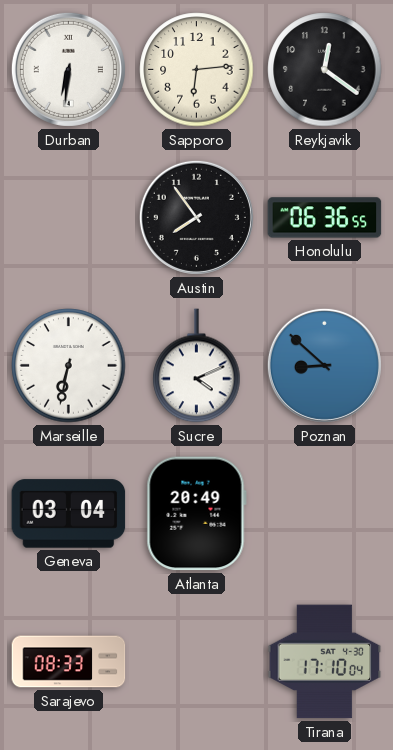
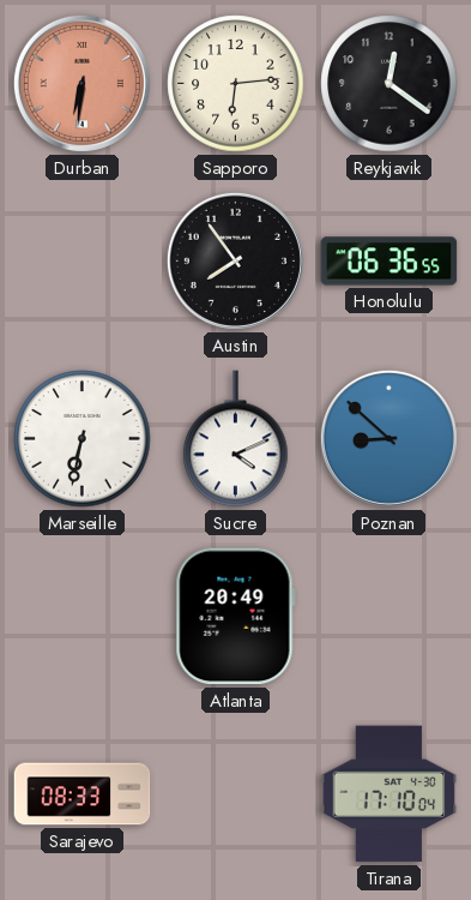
Durban dial: white -> salmon (81, 83)
Geneva: 03:04 -> none (69, 514)
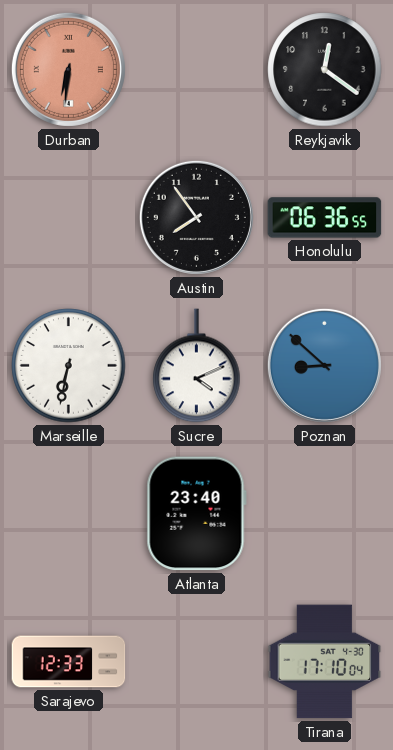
Sapporo: 6:14 -> none (236, 84)
Atlanta: 20:49 -> 23:40 (196, 514)
Sarajevo: 08:33 -> 12:33 (69, 662)
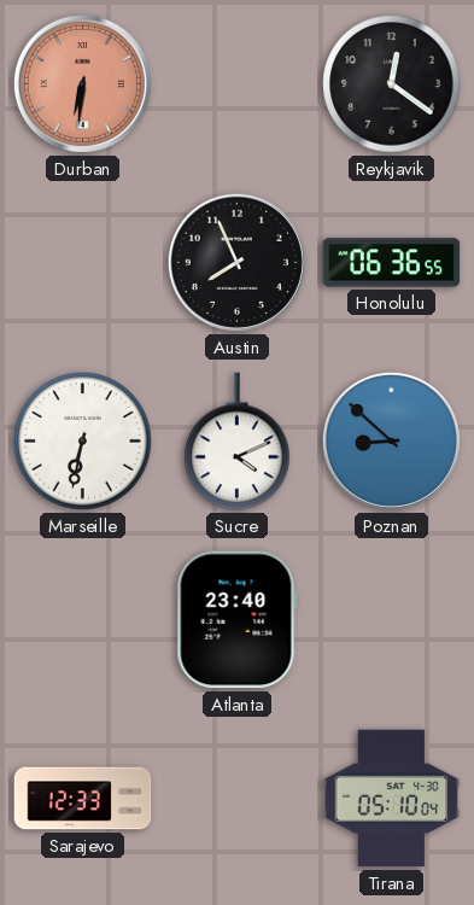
Austin: 7:54 -> 7:56 (236, 262)
Tirana: 17:10 -> 05:10 (392, 799)
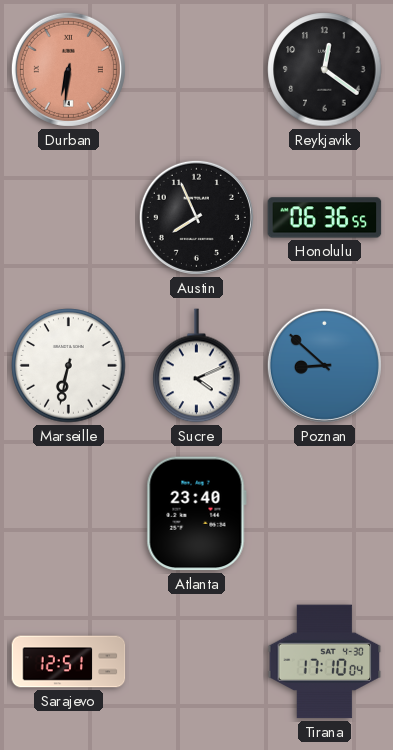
Sarajevo: 12:33 -> 12:51 (69, 662)
Tirana: 05:10 -> 17:10 (325, 662)
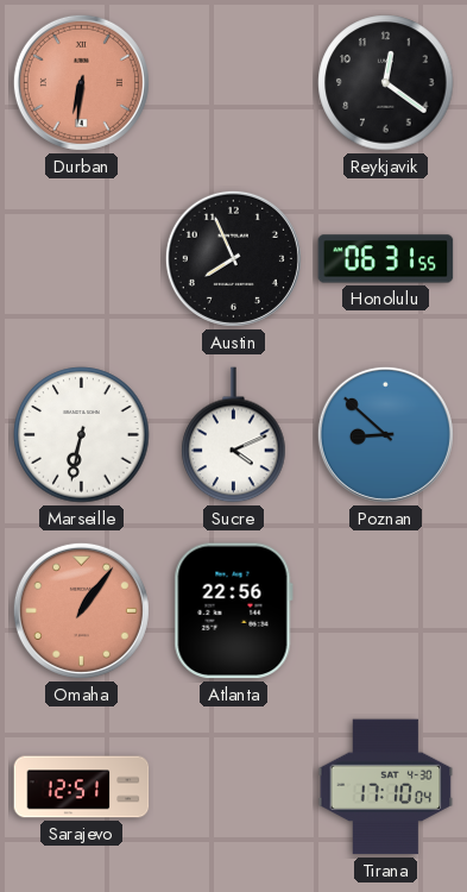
Honolulu: 06:36 -> 06:31 (386, 259)
Omaha: none -> 1:06 (81, 610)
Atlanta: 23:40 -> 22:56 (233, 611)
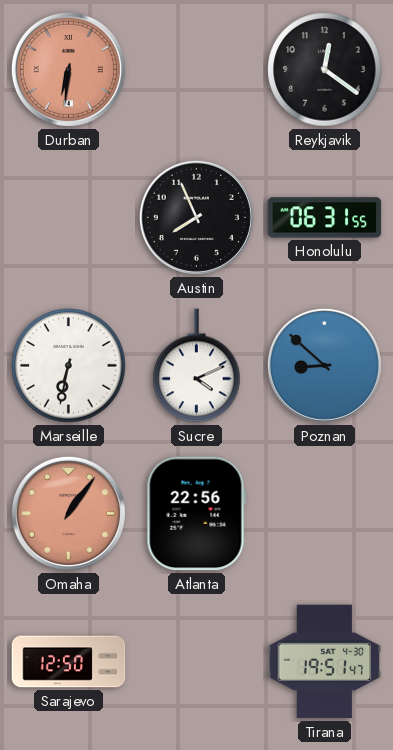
Sarajevo: 12:51 -> 12:50 (69, 662)
Tirana: 17:10 -> 19:51 (325, 662)
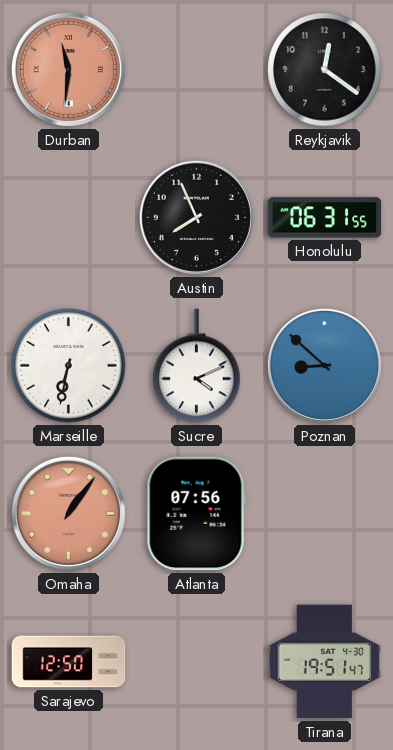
Durban: 6:31 -> 11:31 (68, 69)
Atlanta: 22:56 -> 07:56 (196, 514)
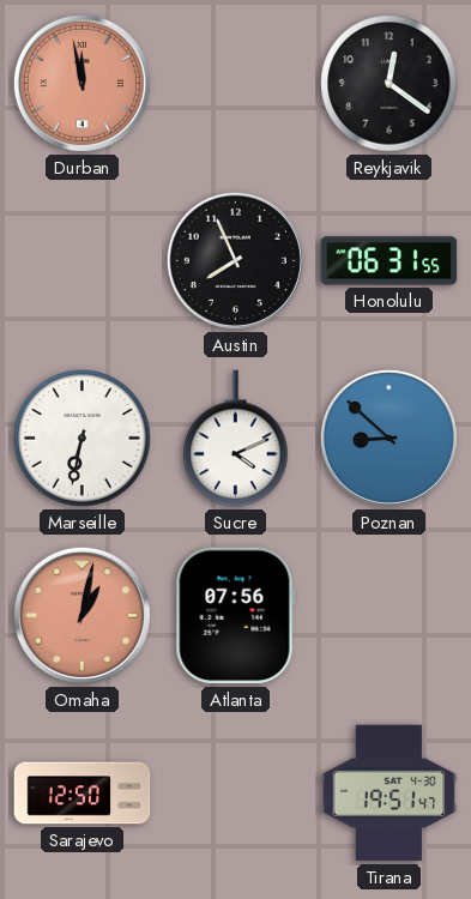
Durban: 11:31 -> 11:58 (81, 83)
Omaha: 1:06 -> 1:02 (81, 615)
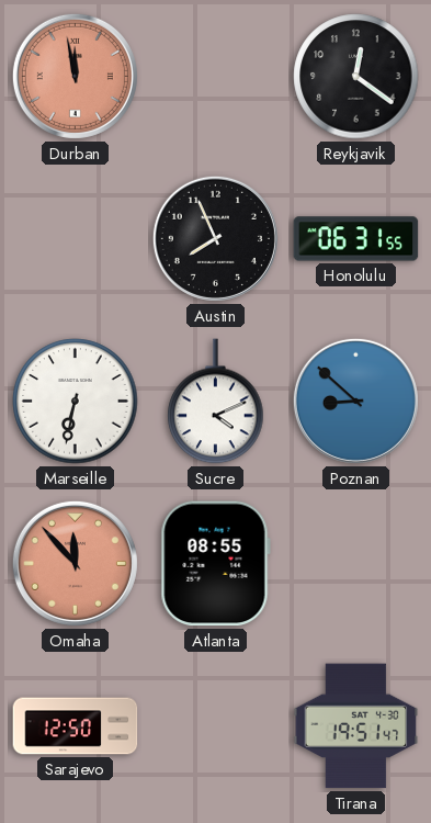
Omaha: 1:02 -> 11:53 (75, 563)
Atlanta: 07:56 -> 08:55 (215, 564)
